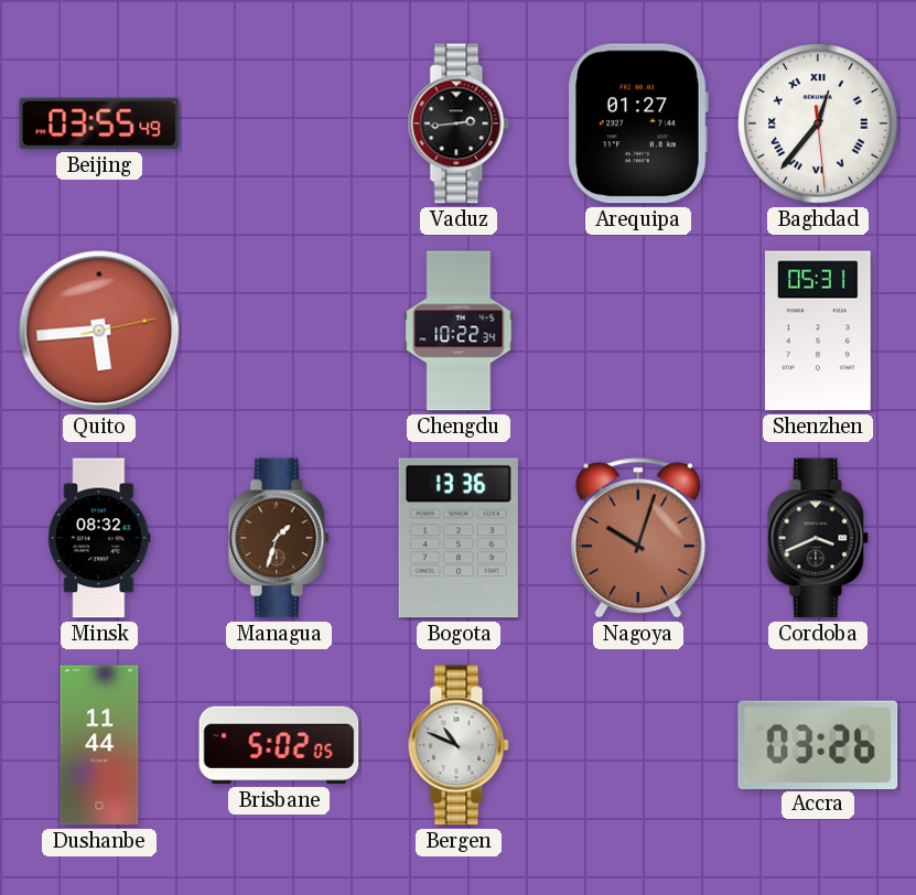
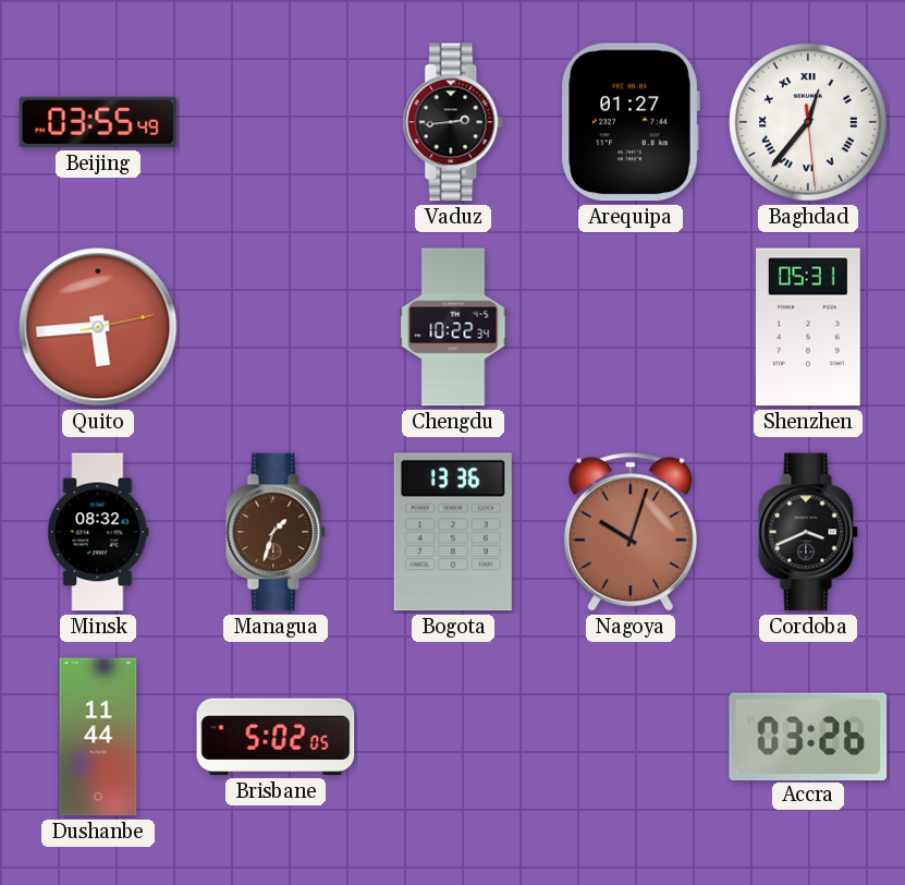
Bergen: 10:49 -> none (459, 745)
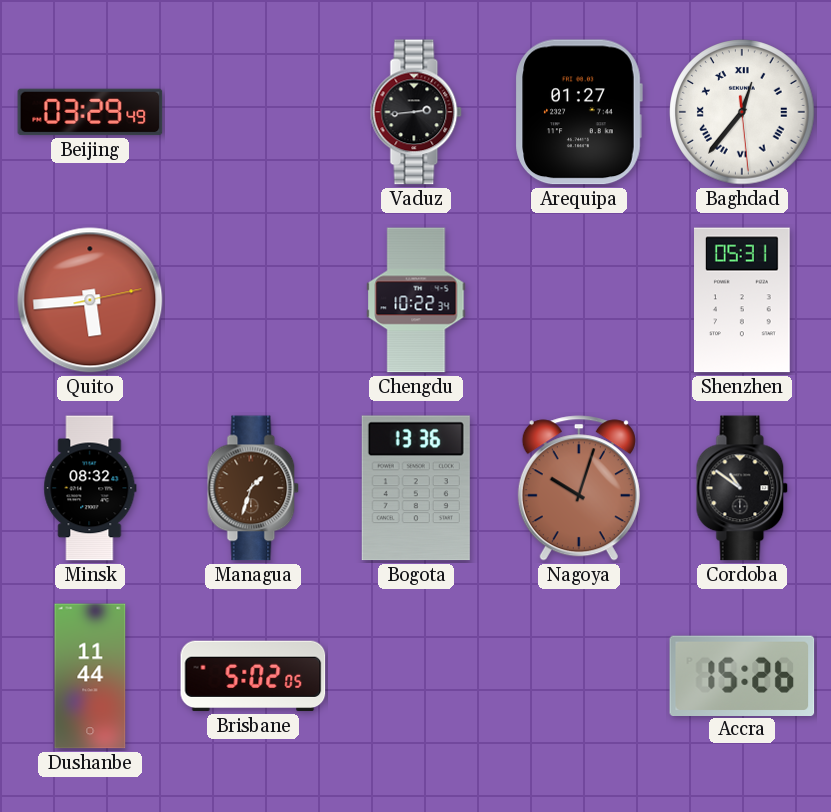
Beijing: 03:55 -> 03:29 (90, 112)
Cordoba: 3:41 -> 10:51 (742, 488)
Accra: 03:26 -> 15:26 (742, 675)
